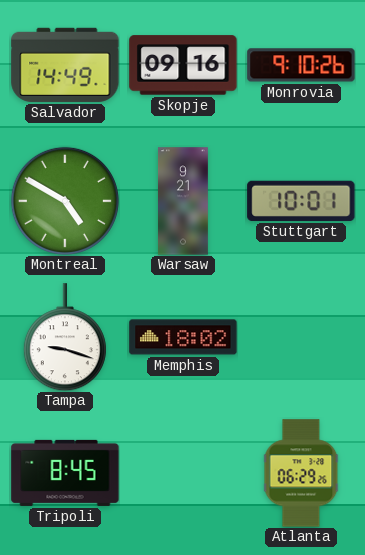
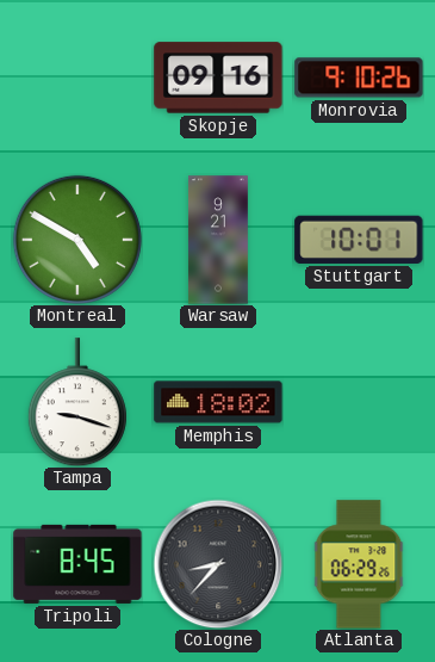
Salvador: 14:49 -> none (65, 65)
Cologne: none -> 8:37 (218, 564)
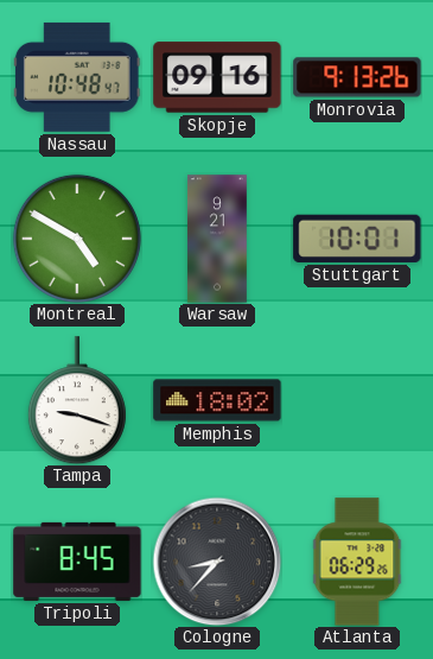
Nassau: none -> 10:48 (77, 77)
Monrovia: 9:10 -> 9:13 (357, 77)
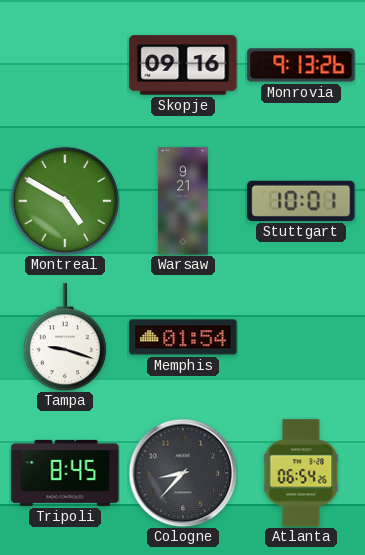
Nassau: 10:48 -> none (77, 77)
Memphis: 18:02 -> 01:54 (183, 337)
Atlanta: 06:29 -> 06:54 (301, 473)
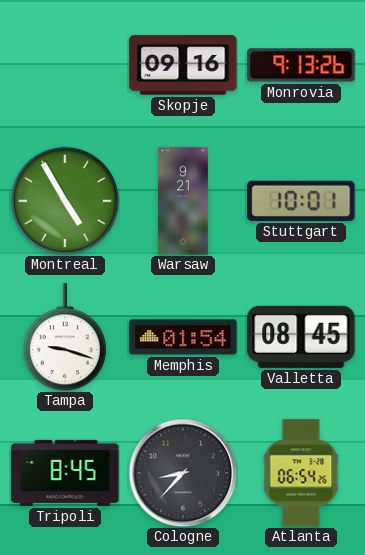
Montreal: 4:50 -> 4:55 (65, 201)
Valletta: none -> 08:45 (301, 337)
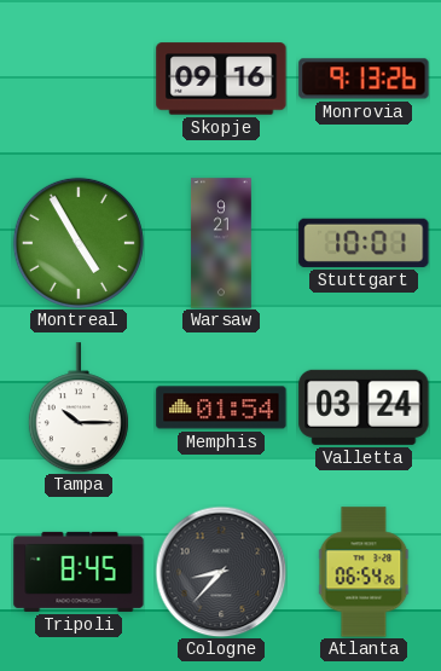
Tampa: 9:18 -> 10:15 (79, 407)
Valletta: 08:45 -> 03:24 (364, 407)
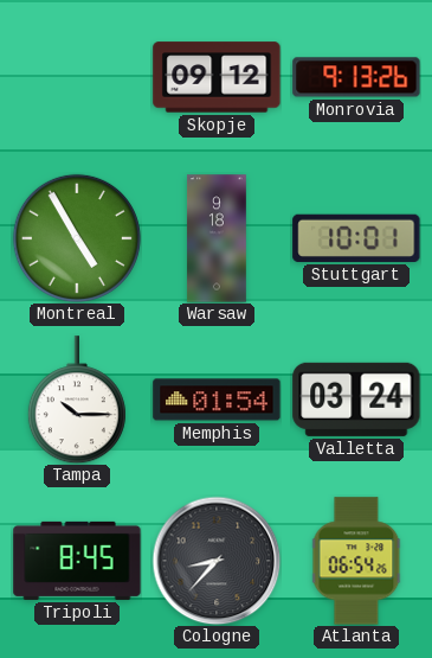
Skopje: 09:16 -> 09:12 (217, 77)
Warsaw: 9:21 -> 9:18 (217, 238)
